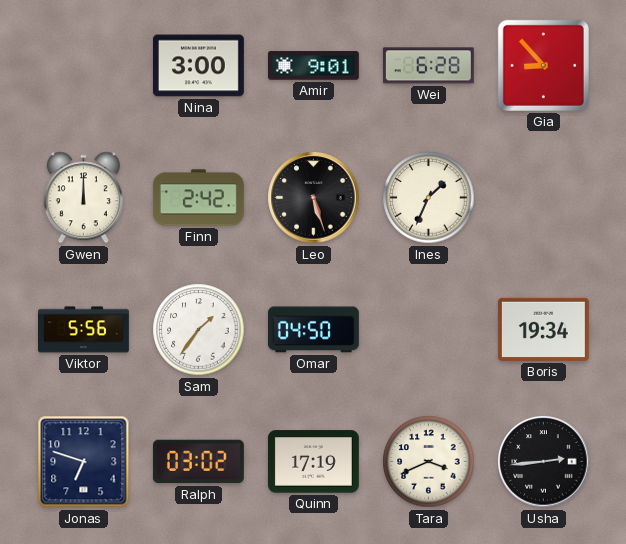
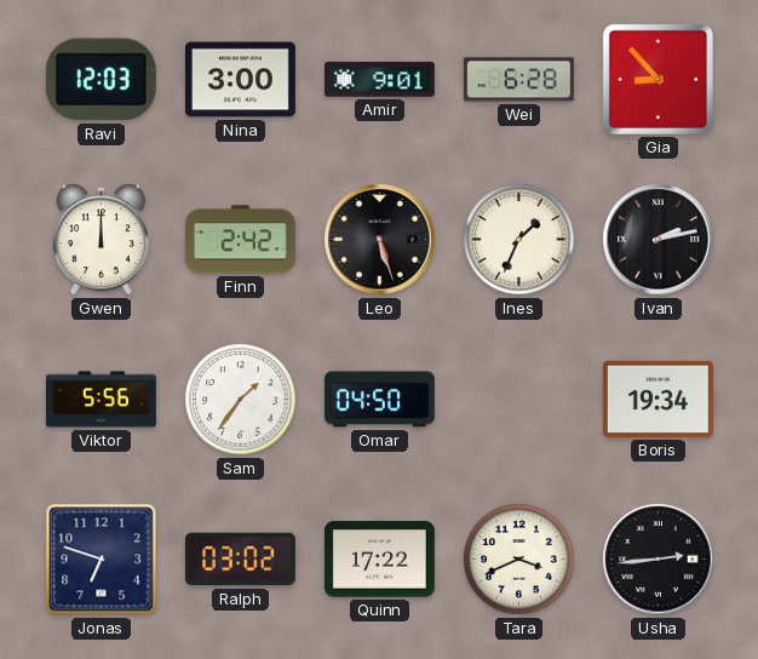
Ravi: none -> 12:03 (101, 80)
Ivan: none -> 2:13 (659, 240)
Quinn: 17:19 -> 17:22 (379, 560)
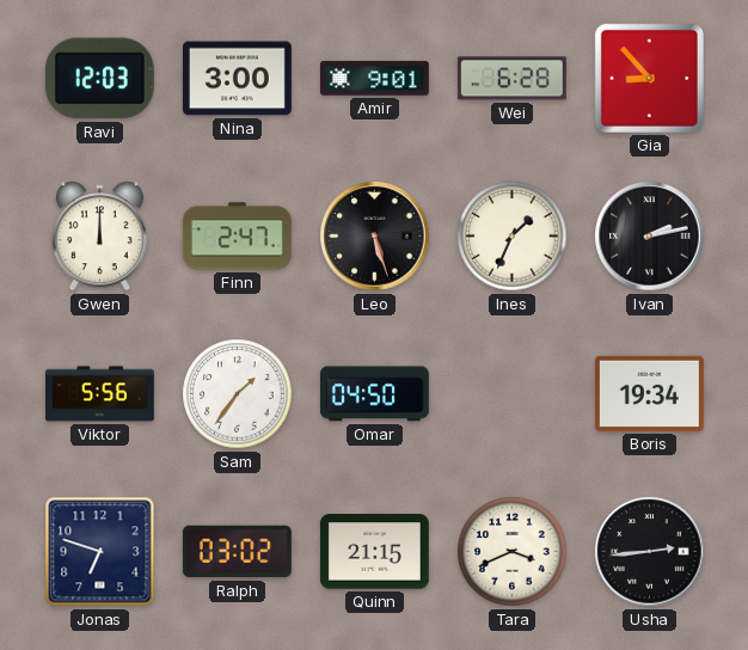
Finn: 2:42 -> 2:47 (237, 237)
Quinn: 17:22 -> 21:15 (374, 552)
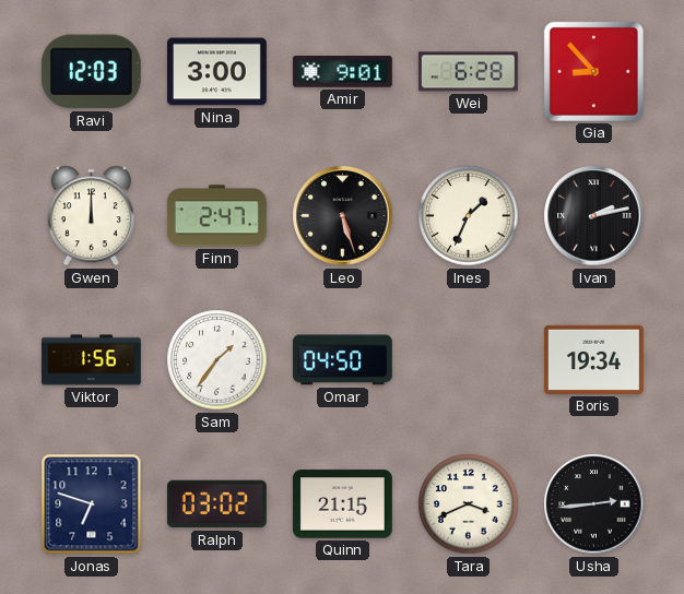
Viktor: 5:56 -> 1:56 (92, 360)
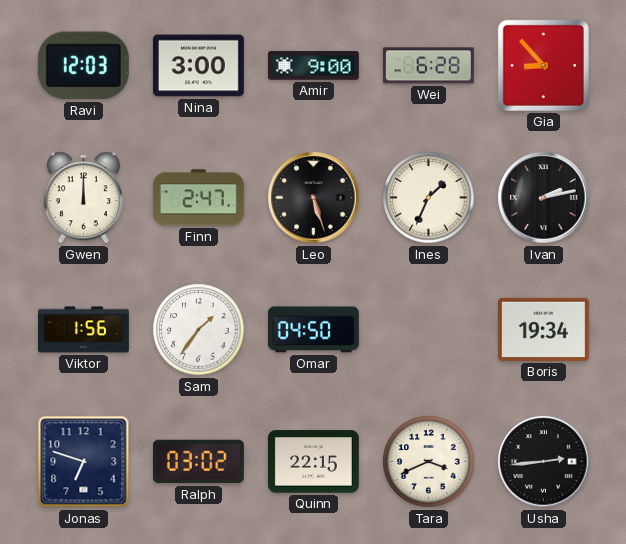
Amir: 9:01 -> 9:00 (313, 66)
Quinn: 21:15 -> 22:15 (313, 462)
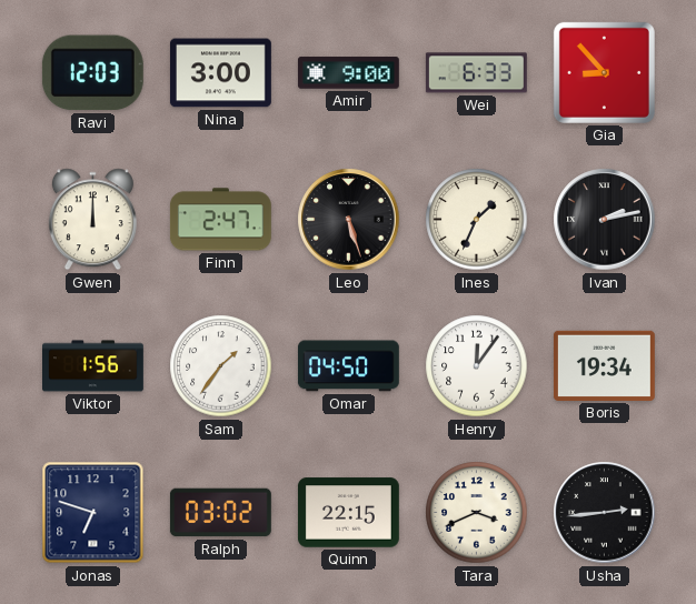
Wei: 6:28 -> 6:33 (476, 73)
Henry: none -> 12:06 (477, 366)
